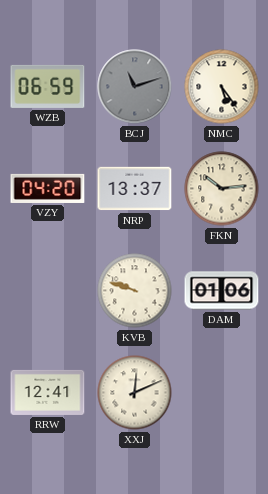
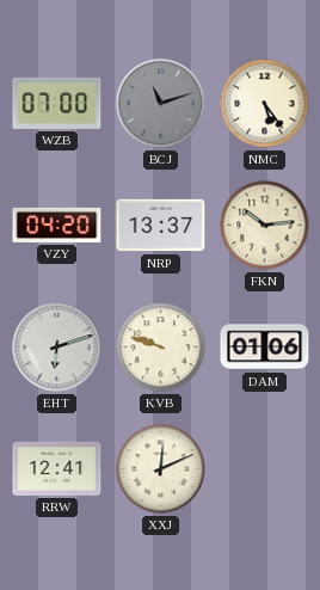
WZB: 06:59 -> 07:00 (57, 103)
EHT: none -> 6:12 (57, 348)
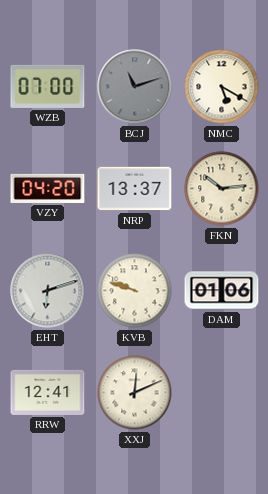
NMC: 5:24 -> 5:20 (222, 87)
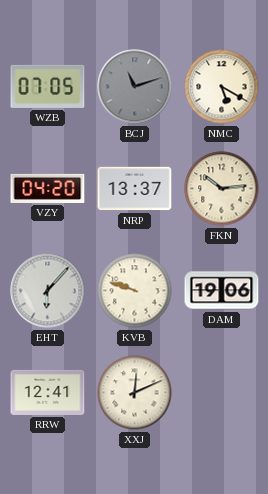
WZB: 07:00 -> 07:05 (48, 86)
EHT: 6:12 -> 6:07 (48, 291)
DAM: 01:06 -> 19:06 (222, 291)
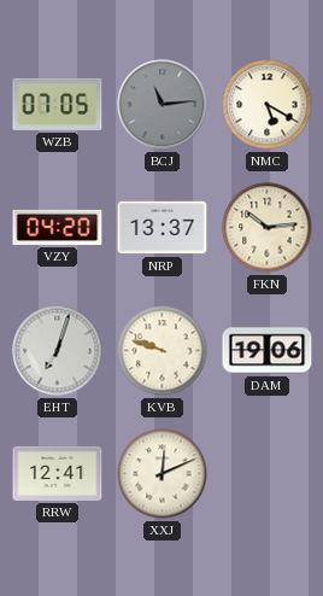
BCJ: 11:12 -> 11:14 (163, 105)
EHT: 6:07 -> 7:03 (58, 351)
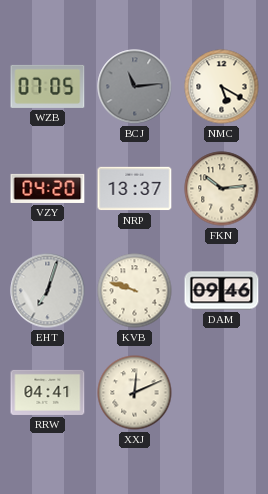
DAM: 19:06 -> 09:46 (222, 291)
RRW: 12:41 -> 04:41 (48, 392)
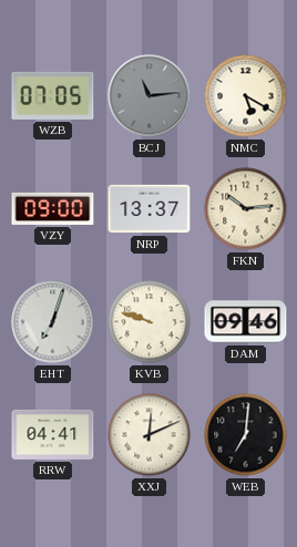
VZY: 04:20 -> 09:00 (53, 208)
WEB: none -> 7:01 (246, 435)
